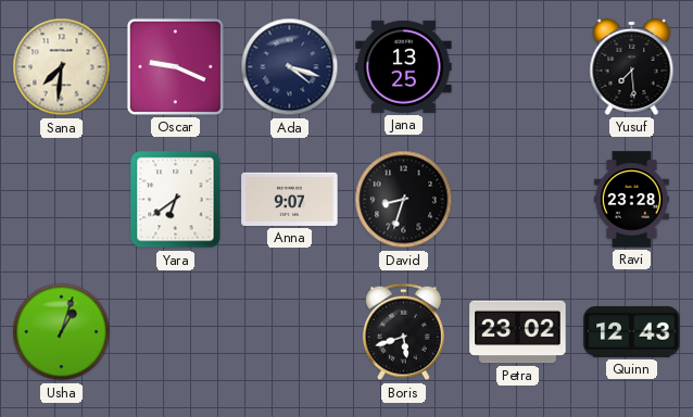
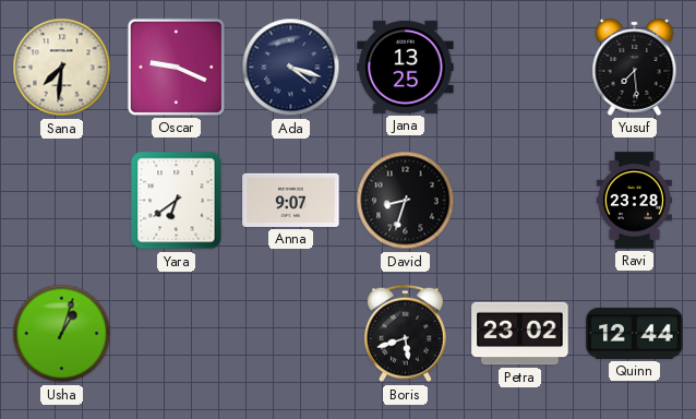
Quinn: 12:43 -> 12:44 (635, 333)
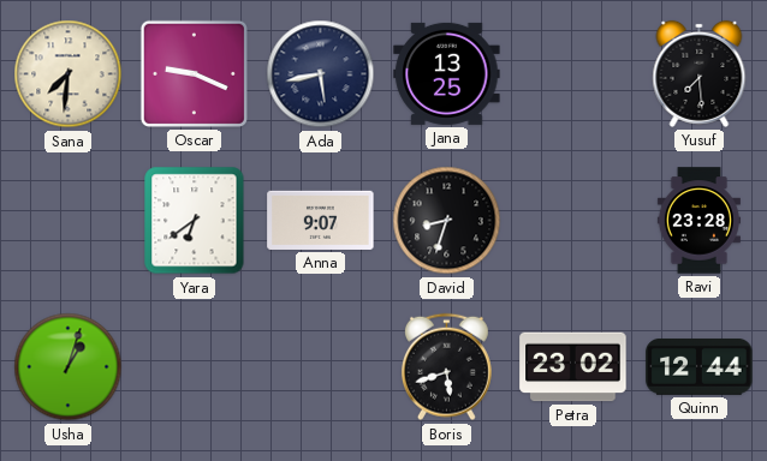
Ada: 4:18 -> 5:43 (321, 74)
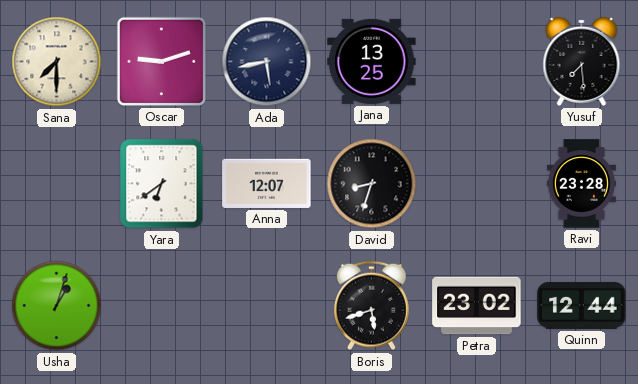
Sana: 7:31 -> 7:30 (57, 62)
Oscar: 9:19 -> 9:12 (161, 61)
Anna: 9:07 -> 12:07 (267, 183)
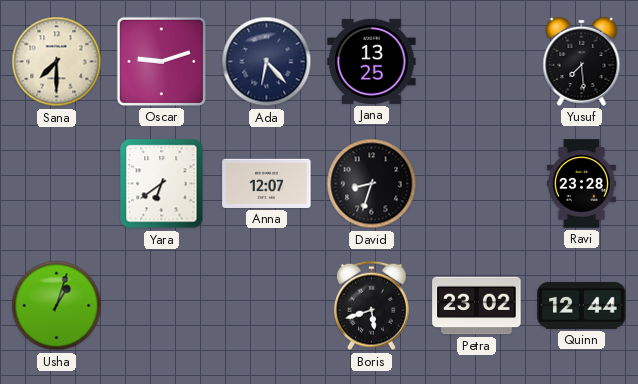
Ada: 5:43 -> 6:23 (267, 62)
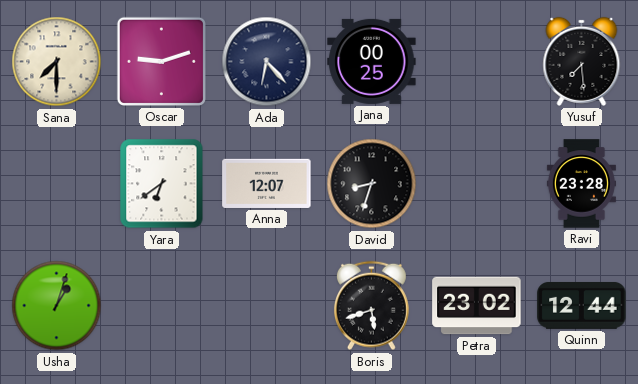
Jana: 13:25 -> 00:25 (372, 61)
